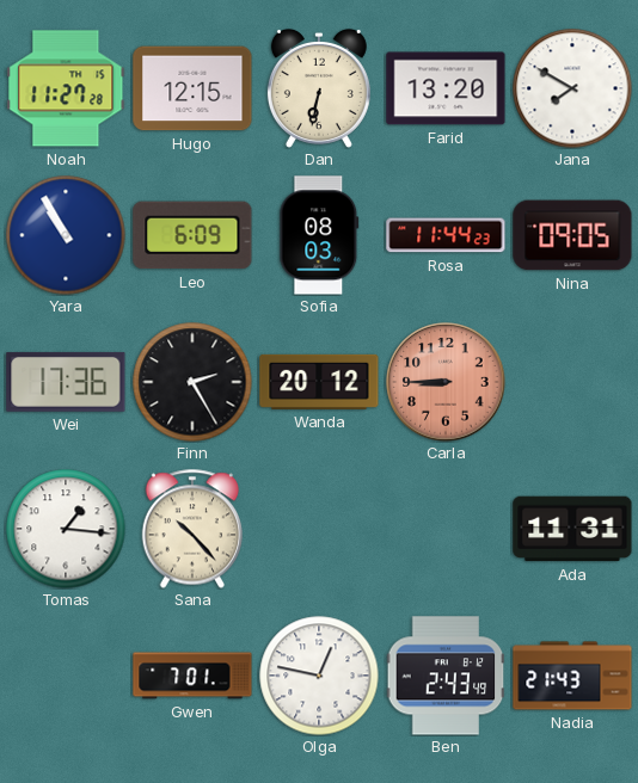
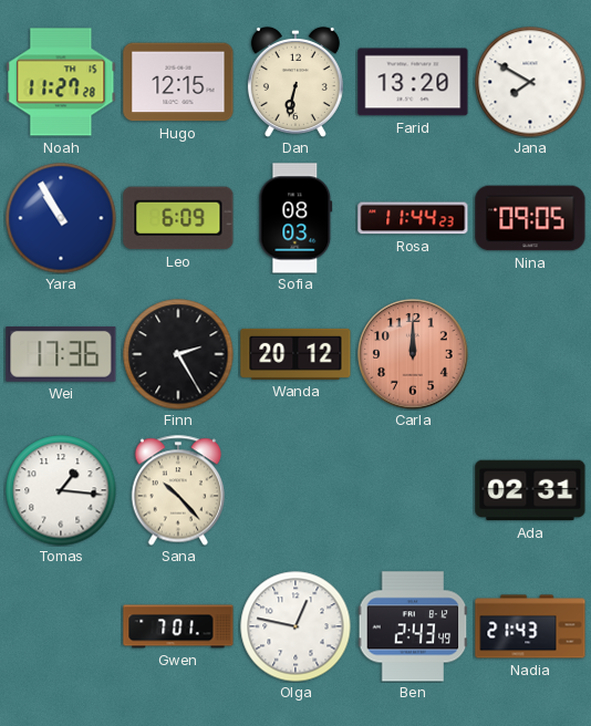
Carla: 8:45 -> 12:00 (413, 354)
Ada: 11:31 -> 02:31 (530, 490)
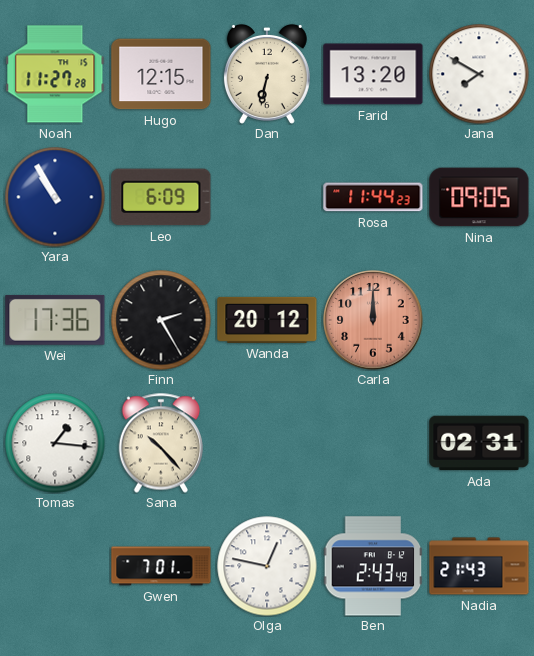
Sofia: 08:03 -> none (295, 218)
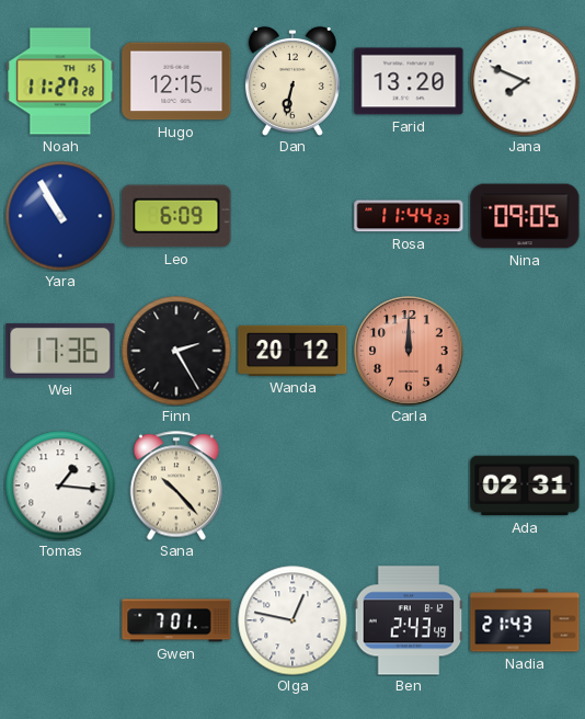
Jana: 7:50 -> 7:49 (525, 81)
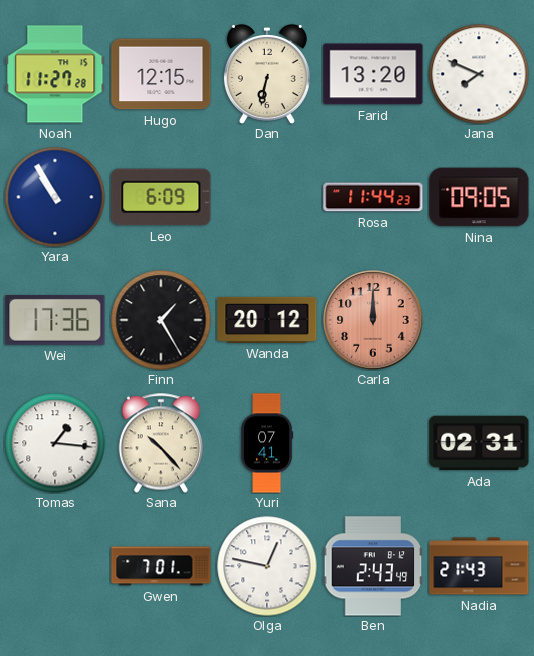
Finn: 2:25 -> 1:25 (161, 320)
Yuri: none -> 07:41 (267, 443)
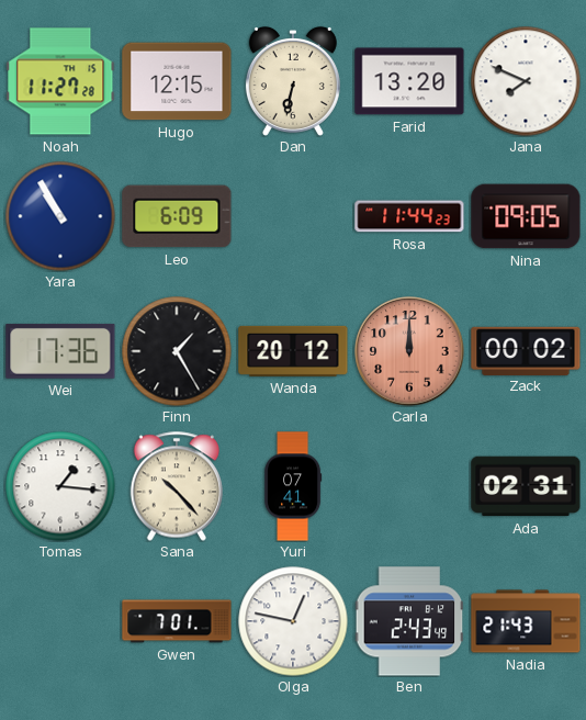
Zack: none -> 00:02 (526, 350)
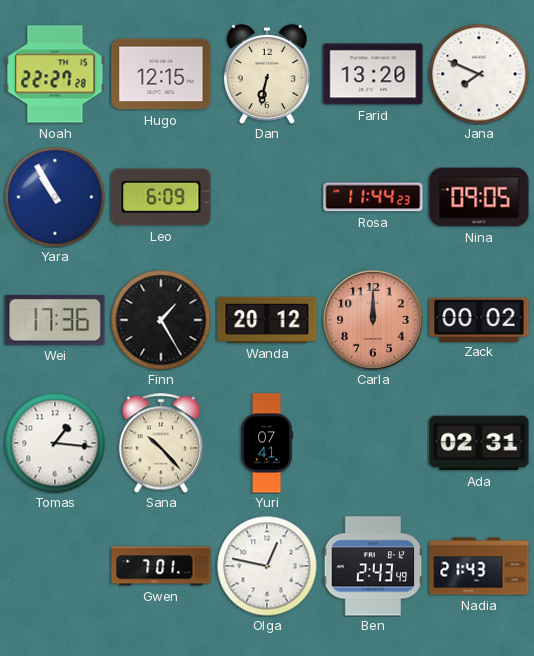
Noah: 11:27 -> 22:27 (55, 74)
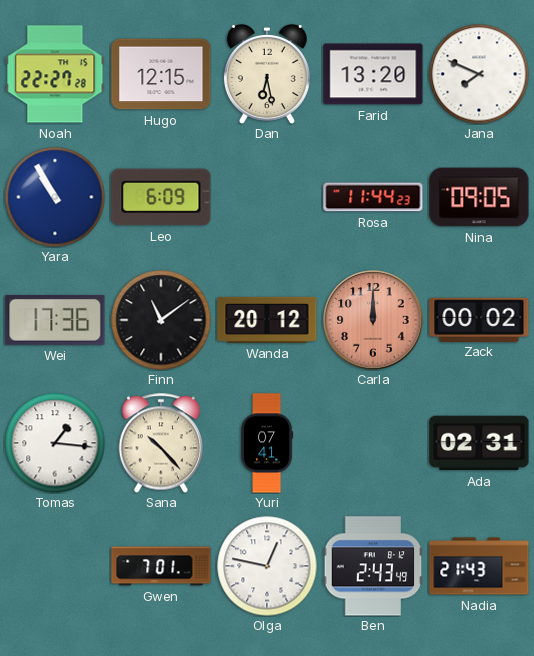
Dan: 6:32 -> 6:28 (267, 74)
Finn: 1:25 -> 11:09 (161, 320)
